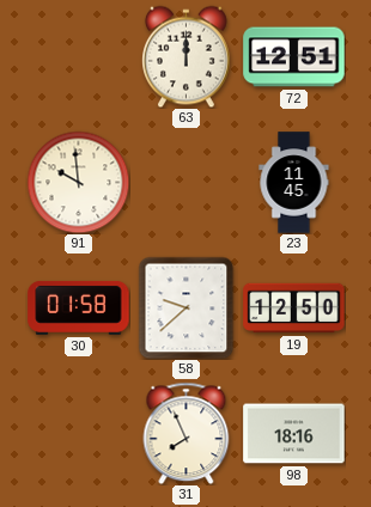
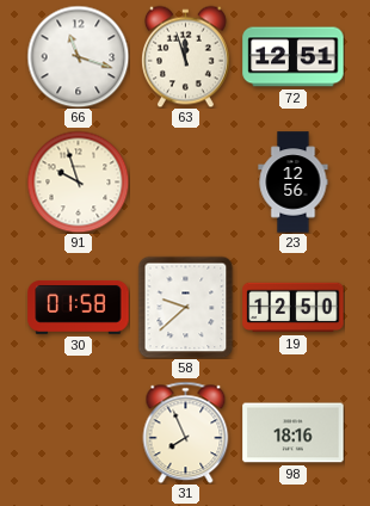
66: none -> 11:18 (78, 56)
63: 12:00 -> 11:57 (186, 56)
91: 9:59 -> 9:57 (78, 181)
23: 11:45 -> 12:56 (294, 183)
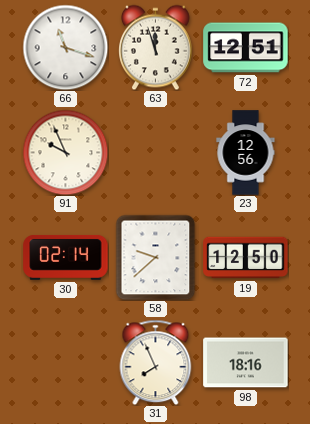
91: 9:57 -> 9:56 (65, 152)
30: 01:58 -> 02:14 (66, 257)
